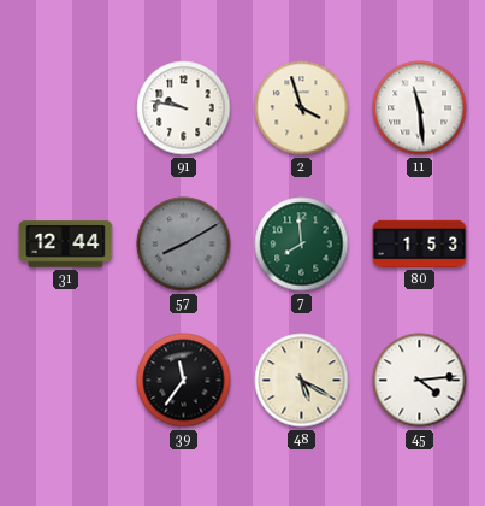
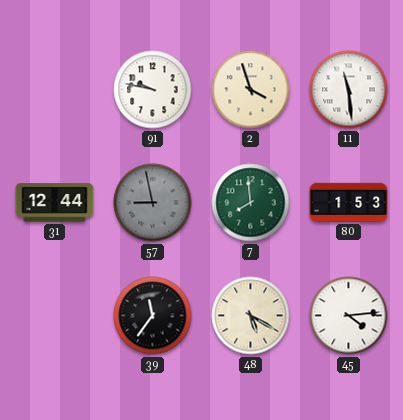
57: 8:10 -> 8:58 (153, 203)
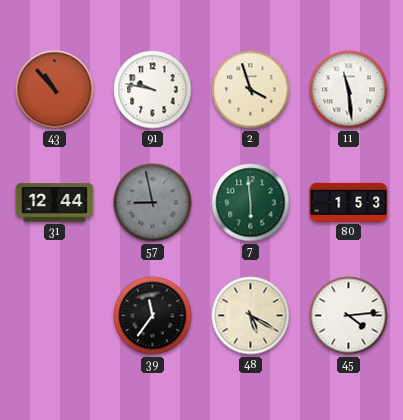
43: none -> 10:53 (55, 90)
7: 7:59 -> 5:59 (251, 203)
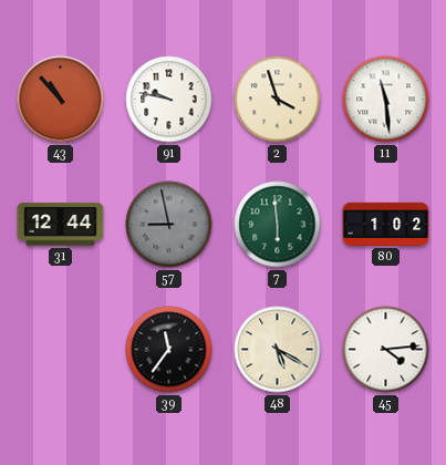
80: 1:53 -> 1:02 (386, 224)
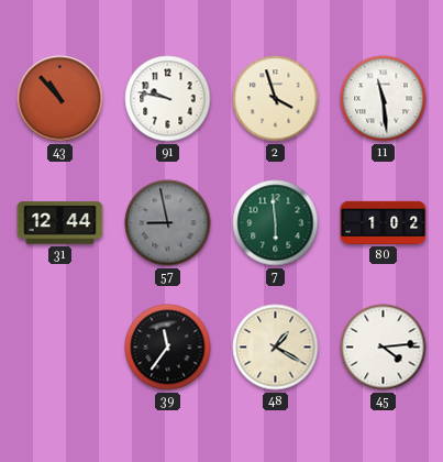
48: 5:20 -> 1:20 (276, 348)
